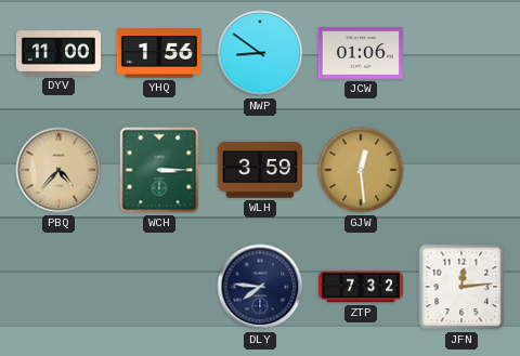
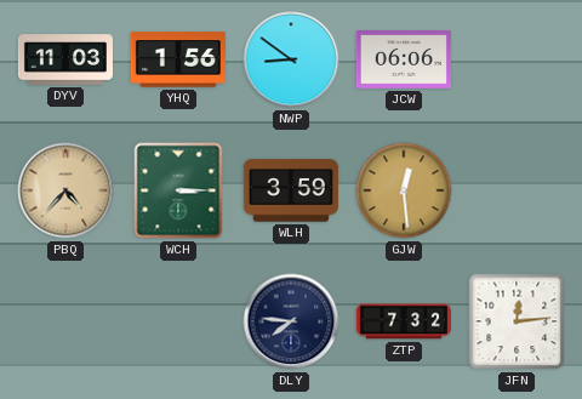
DYV: 11:00 -> 11:03 (65, 59)
JCW: 01:06 -> 06:06 (404, 59)
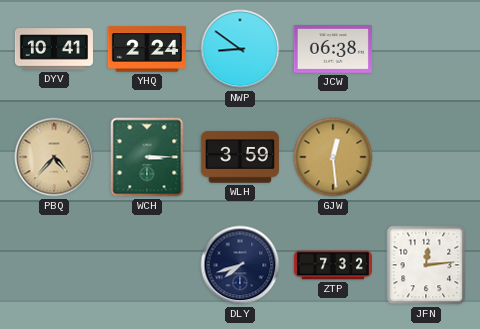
DYV: 11:03 -> 10:41 (54, 49)
YHQ: 1:56 -> 2:24 (147, 49)
JCW: 06:06 -> 06:38 (333, 49)
DLY: 7:46 -> 7:42 (240, 265)
